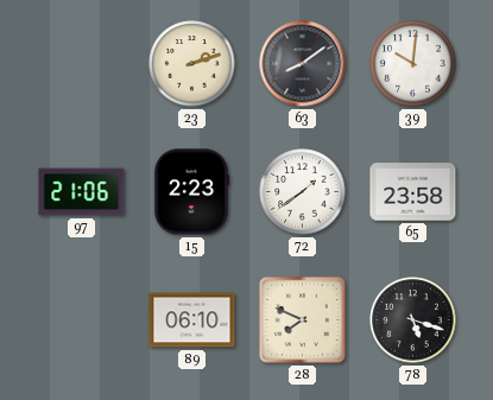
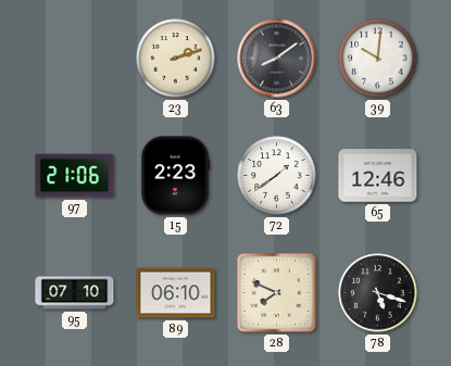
65: 23:58 -> 12:46 (378, 176)
95: none -> 07:10 (75, 293)
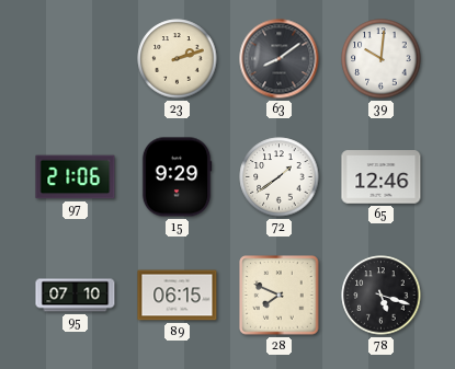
15: 2:23 -> 9:29 (177, 177)
89: 06:10 -> 06:15 (178, 296)
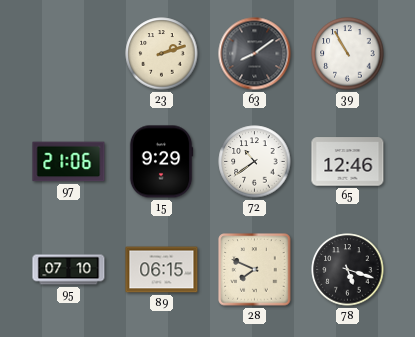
39: 10:01 -> 10:55 (348, 54)
72: 1:39 -> 10:39 (255, 162)
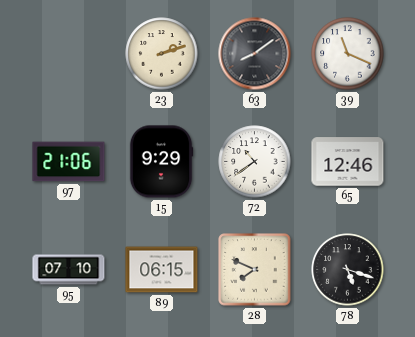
39: 10:55 -> 11:19 (348, 54)
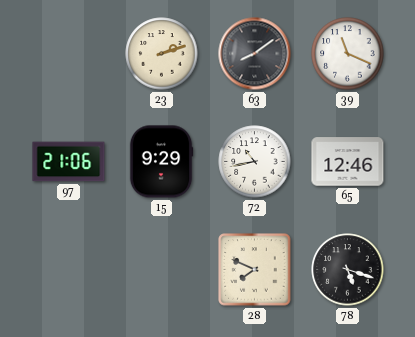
72: 10:39 -> 10:43 (255, 162)
95: 07:10 -> none (69, 270)
89: 06:15 -> none (162, 270)
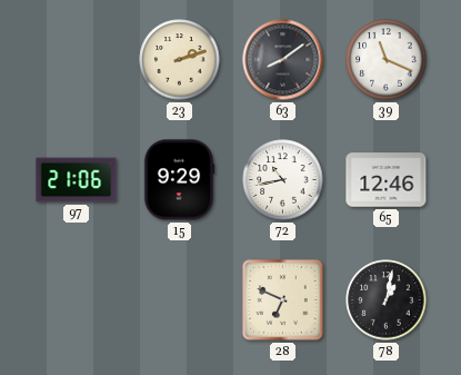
28: 7:49 -> 6:49 (283, 300)
78: 5:18 -> 1:02 (387, 300)
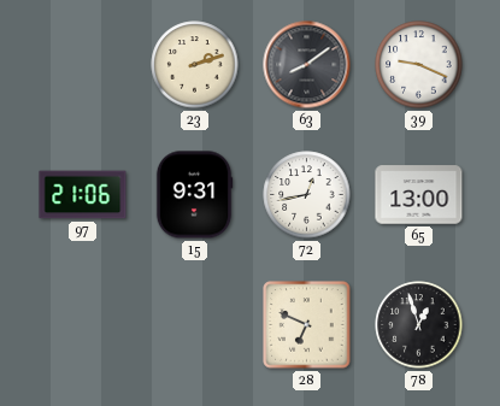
39: 11:19 -> 9:19 (419, 65)
15: 9:29 -> 9:31 (194, 195)
72: 10:43 -> 12:43 (307, 195)
65: 12:46 -> 13:00 (419, 195)
78: 1:02 -> 12:57 (419, 325)
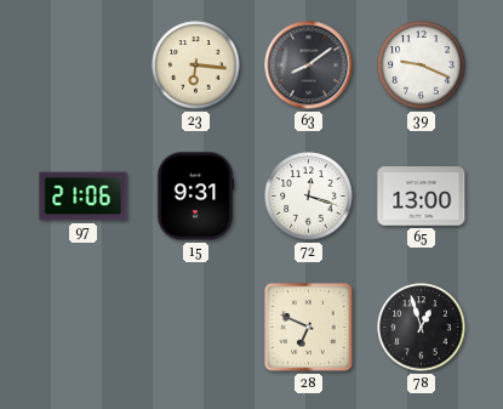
23: 2:12 -> 6:16 (196, 66)
72: 12:43 -> 12:18 (309, 197)
